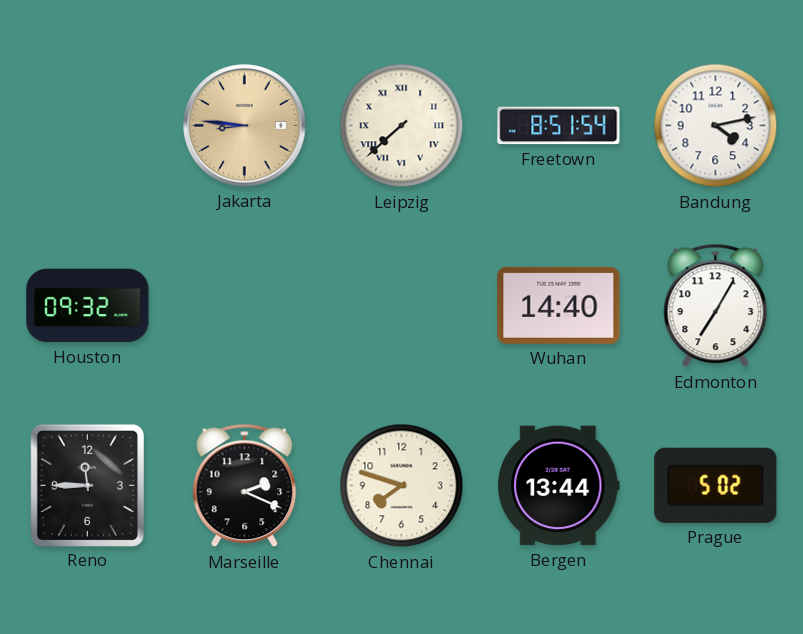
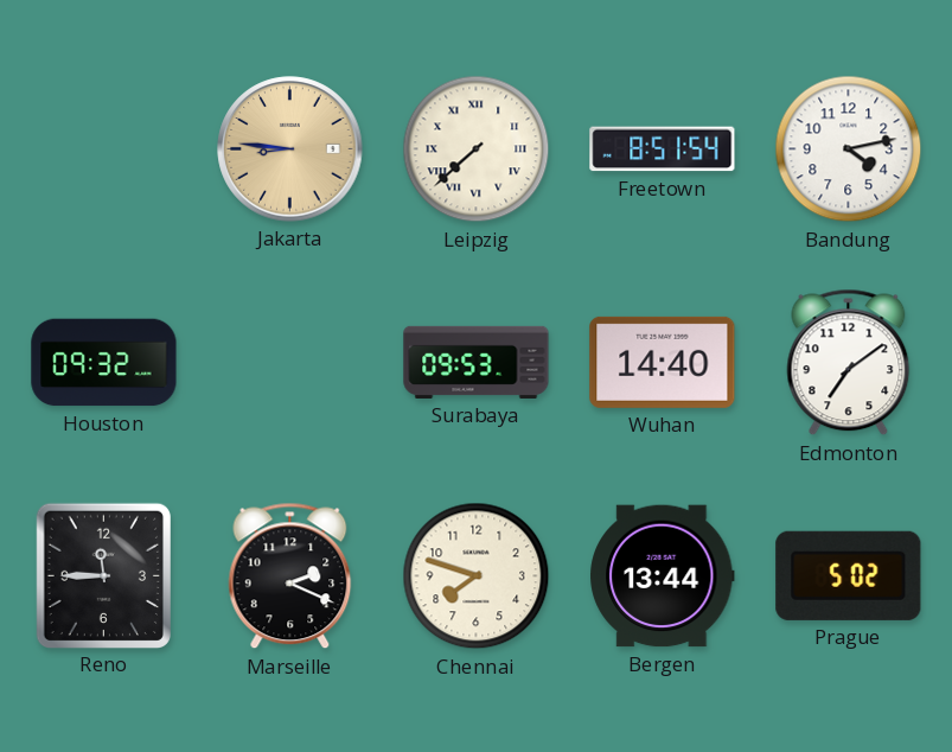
Surabaya: none -> 09:53 (477, 362)
Edmonton: 7:05 -> 7:09 (849, 363)
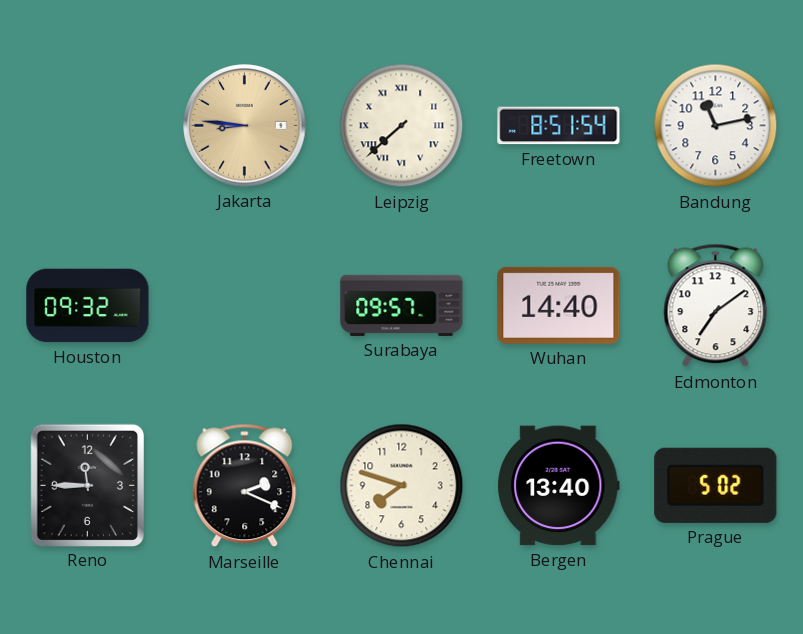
Bandung: 4:13 -> 11:13 (716, 126)
Surabaya: 09:53 -> 09:57 (402, 305)
Bergen: 13:44 -> 13:40 (559, 486)
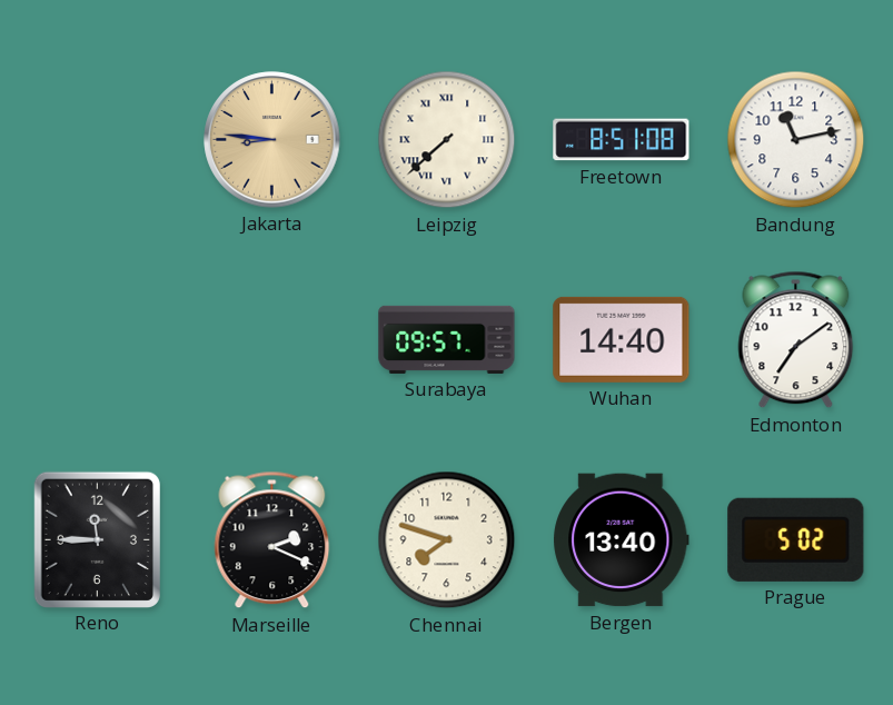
Freetown: 8:51:54 -> 8:51:08 (622, 140)
Houston: 09:32 -> none (88, 306)
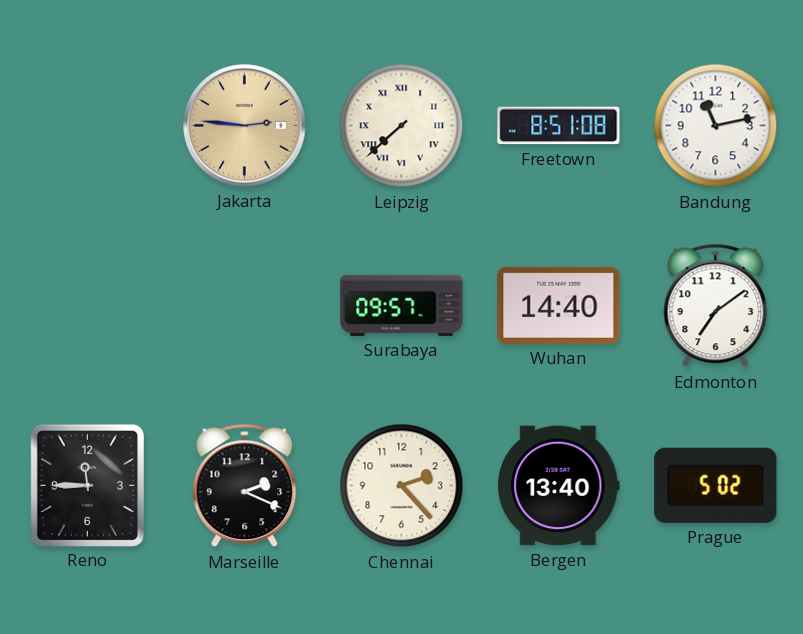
Jakarta: 8:46 -> 2:46 (245, 126)
Chennai: 7:48 -> 2:23 (402, 486)
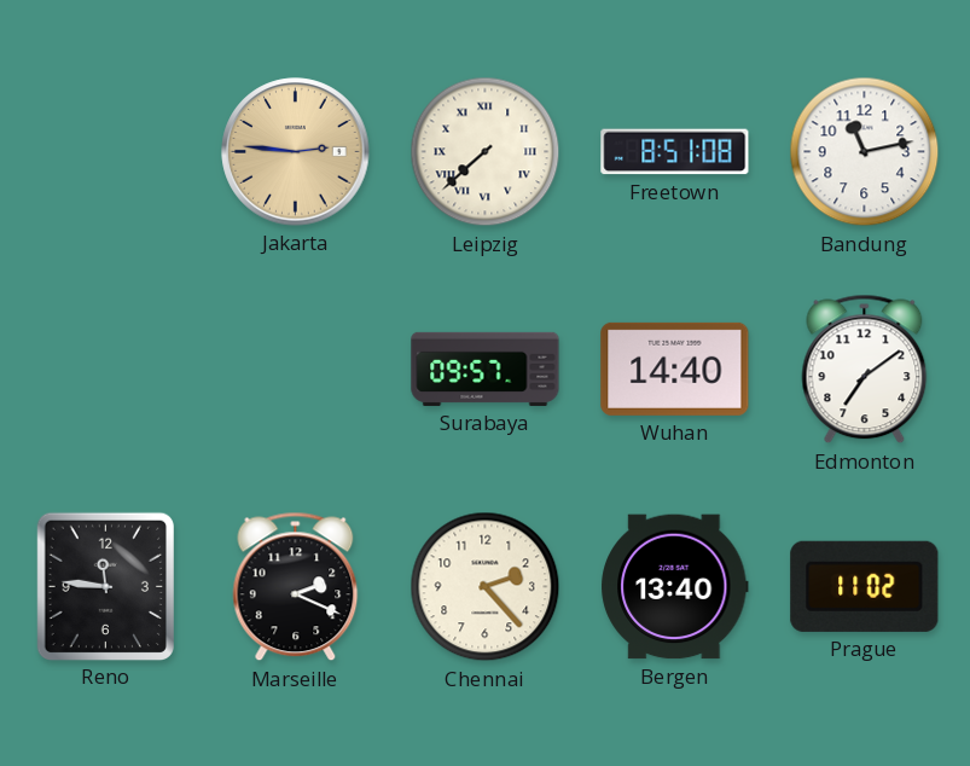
Reno: 11:45 -> 11:46 (105, 586)
Prague: 5:02 -> 11:02 (865, 586)
